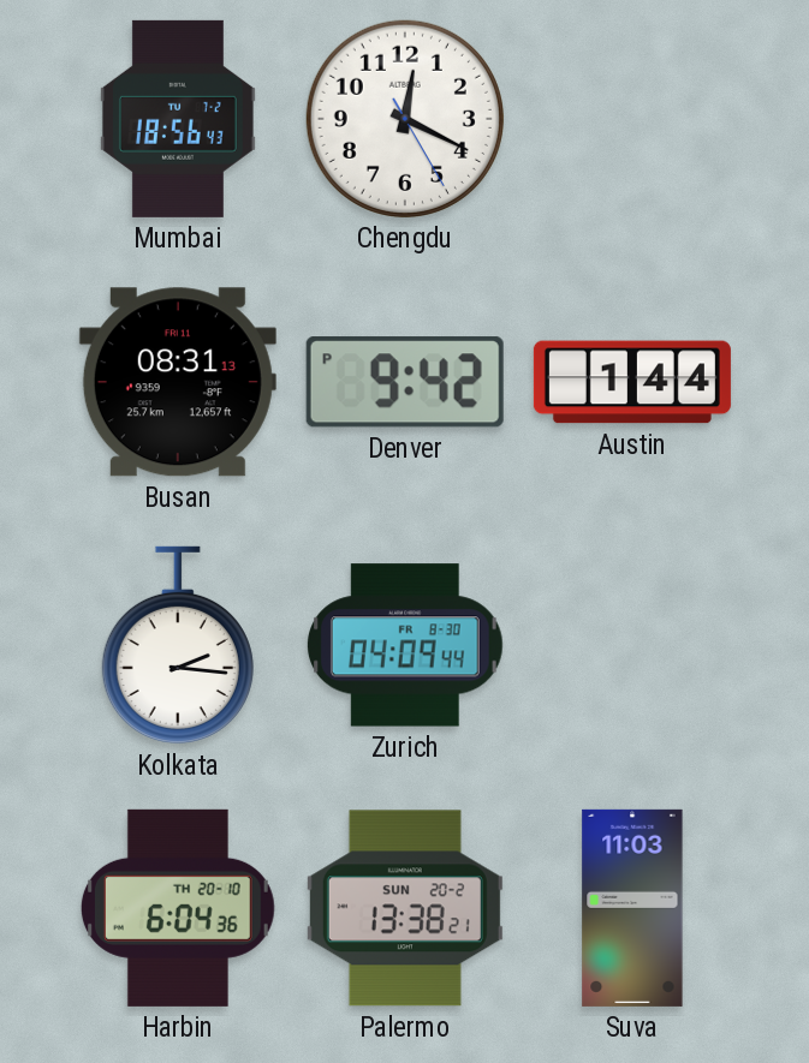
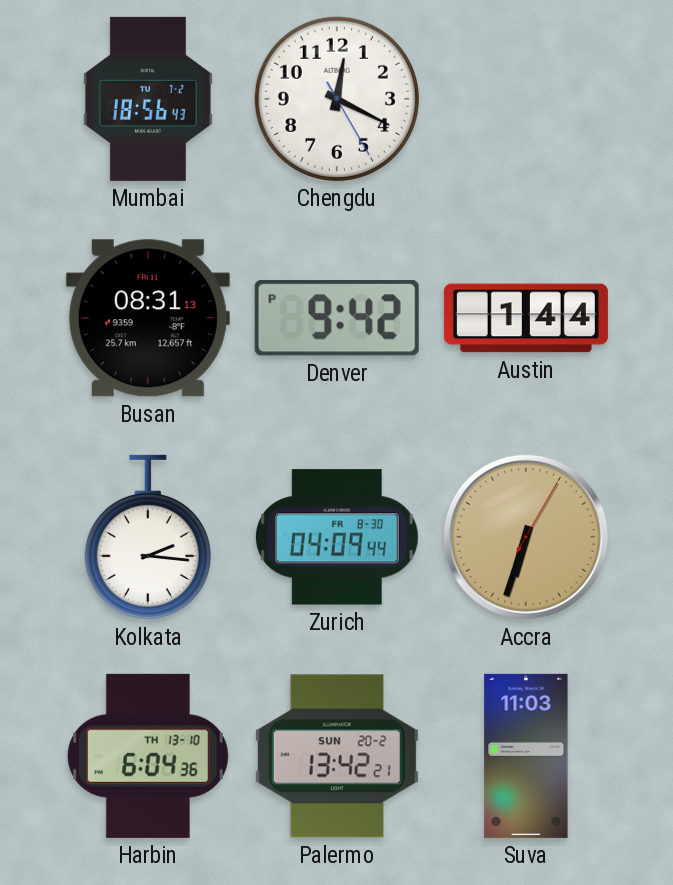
Accra: none -> 6:33 (526, 537)
Harbin date: TH 20-10 -> TH 13-10 (148, 756)
Palermo: 13:38 -> 13:42 (337, 756)
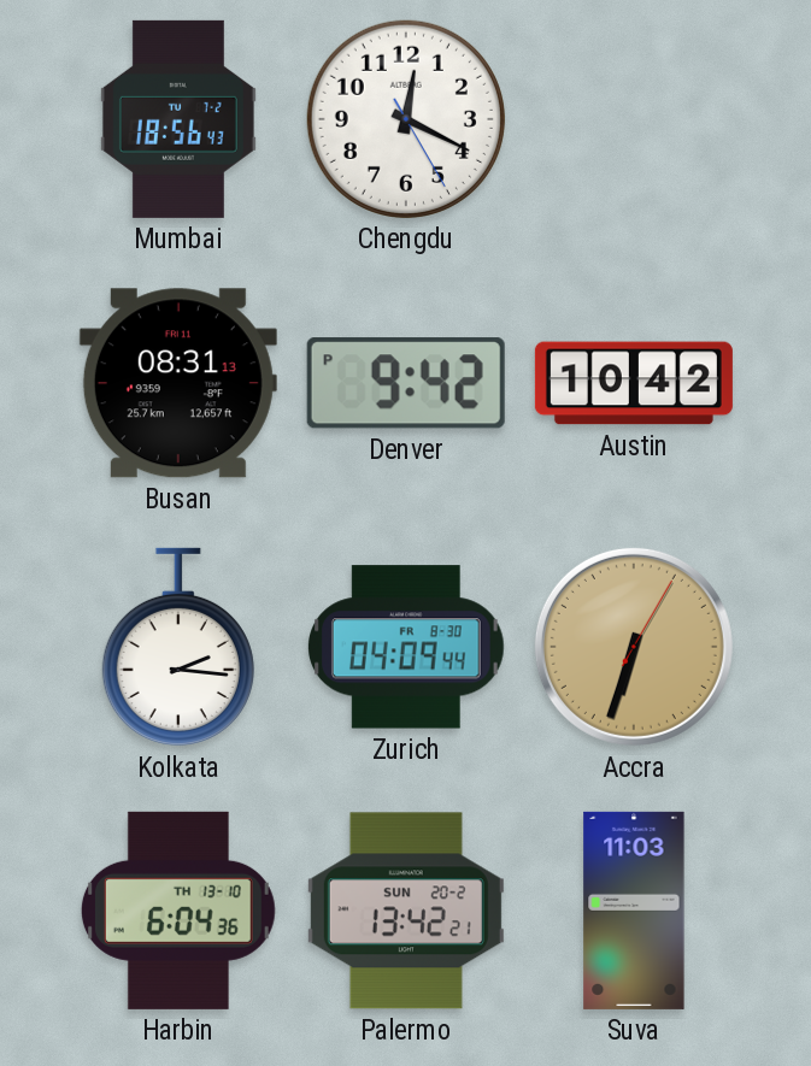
Austin: 1:44 -> 10:42 (634, 383)
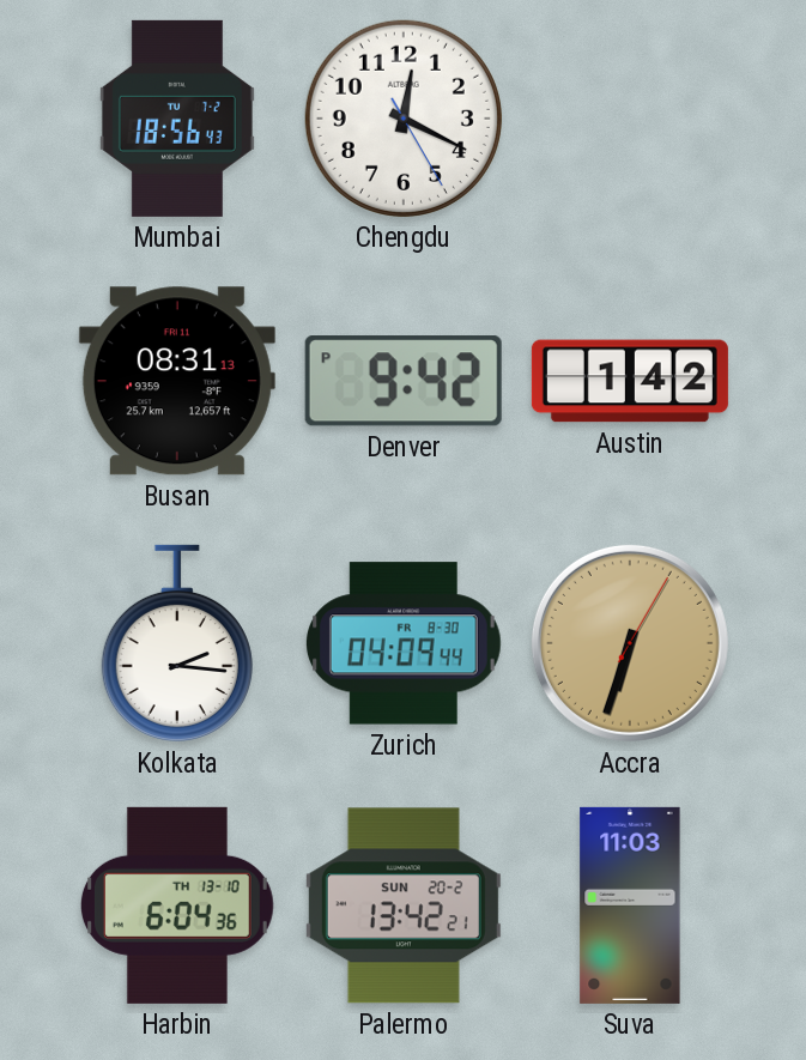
Austin: 10:42 -> 1:42 (630, 381)
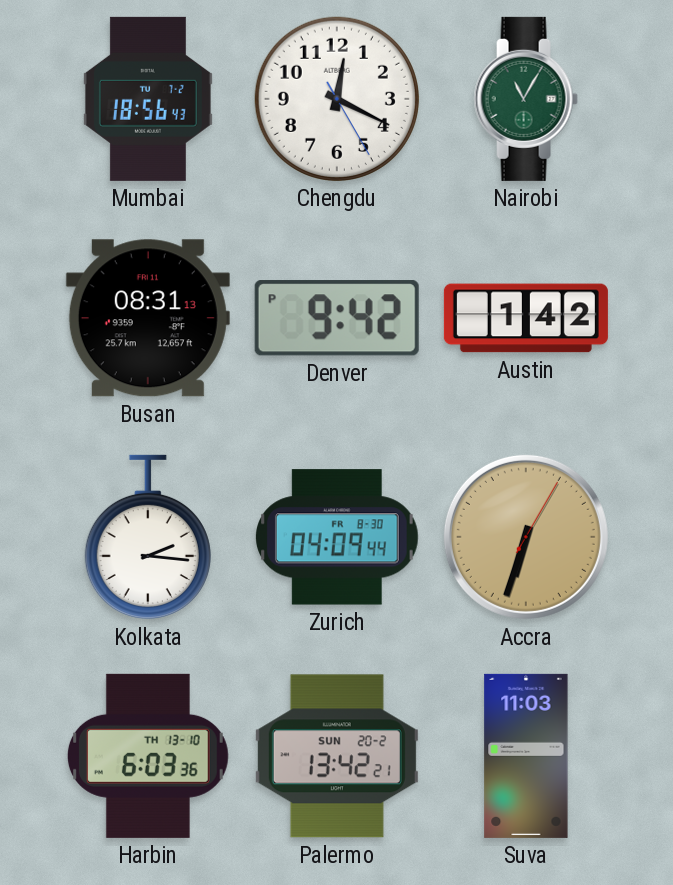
Nairobi: none -> 11:05 (526, 99)
Harbin: 6:04 -> 6:03 (148, 756)
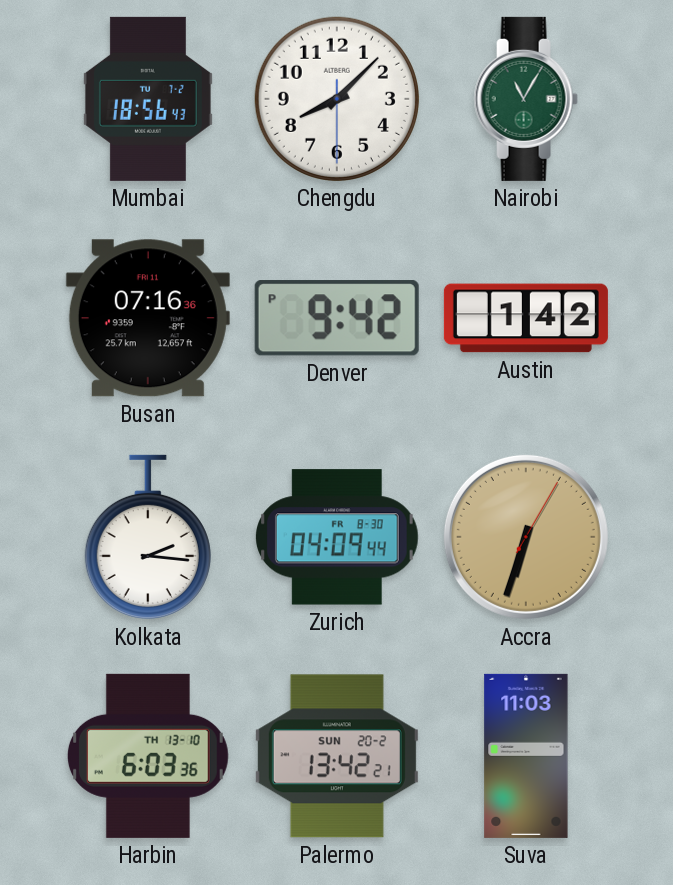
Chengdu: 12:19 -> 8:07 (337, 99)
Busan: 08:31 -> 07:16 (148, 318)
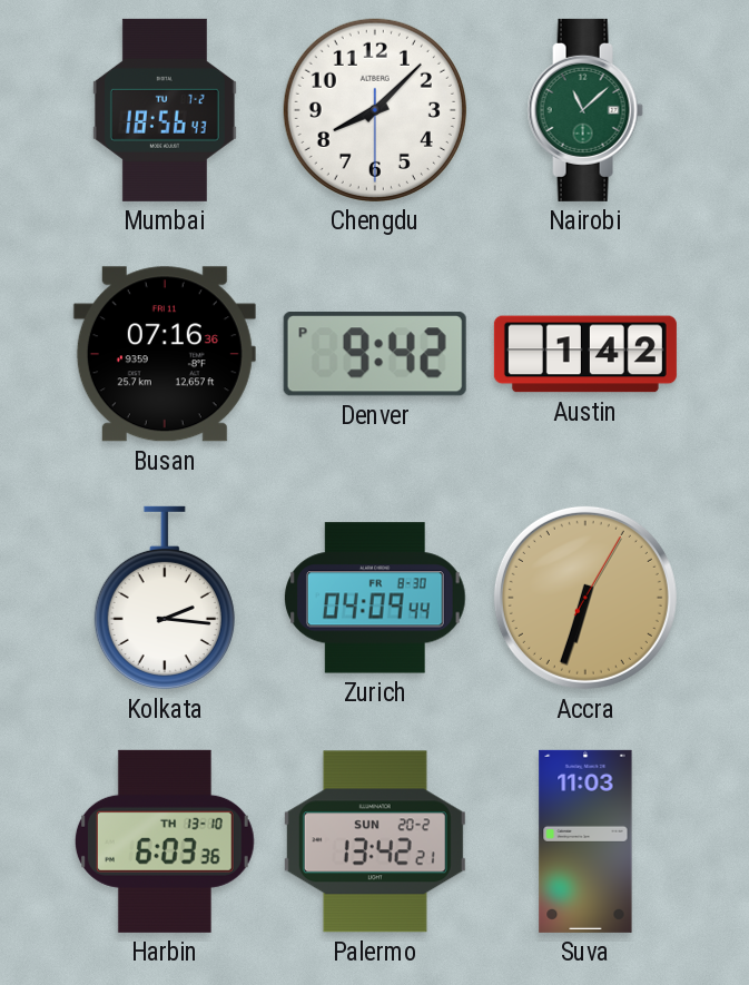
Nairobi: 11:05 -> 11:08 (585, 110)
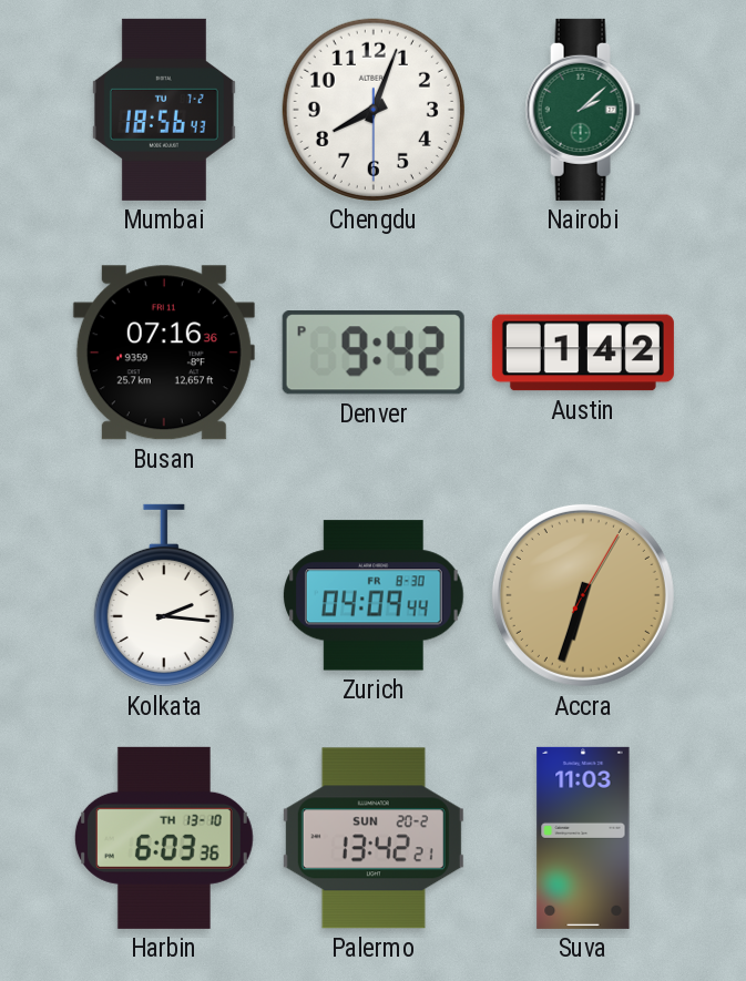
Chengdu: 8:07 -> 8:03 (374, 110)
Nairobi: 11:08 -> 2:08 (583, 110)
